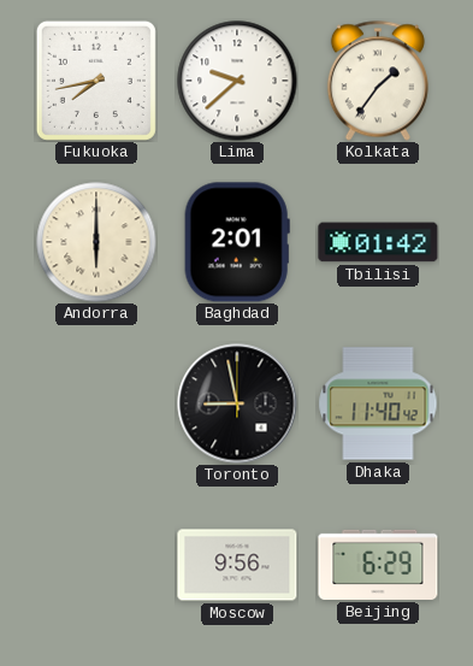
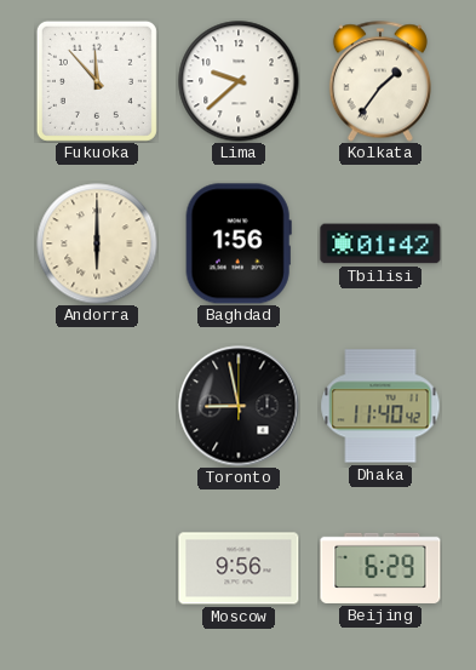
Fukuoka: 7:43 -> 11:53 (97, 81)
Baghdad: 2:01 -> 1:56 (239, 244)
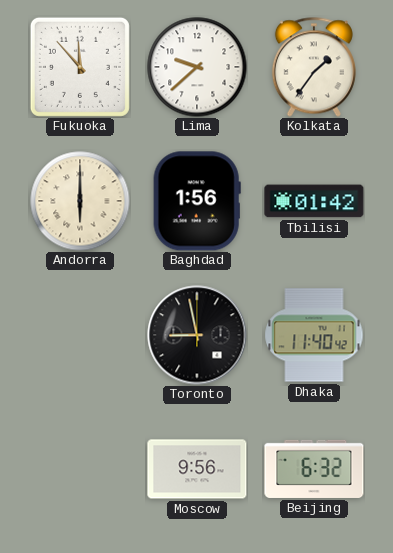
Beijing: 6:29 -> 6:32 (314, 469)
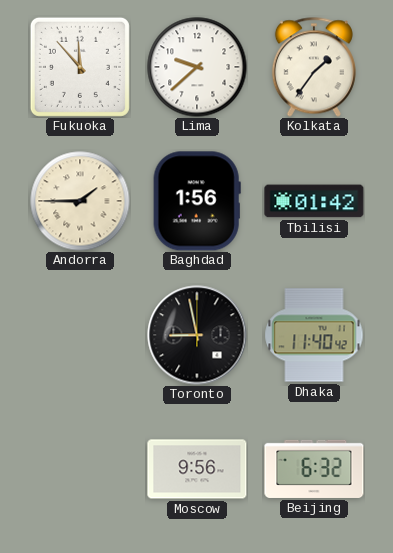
Andorra: 6:00 -> 1:45 (80, 201)
